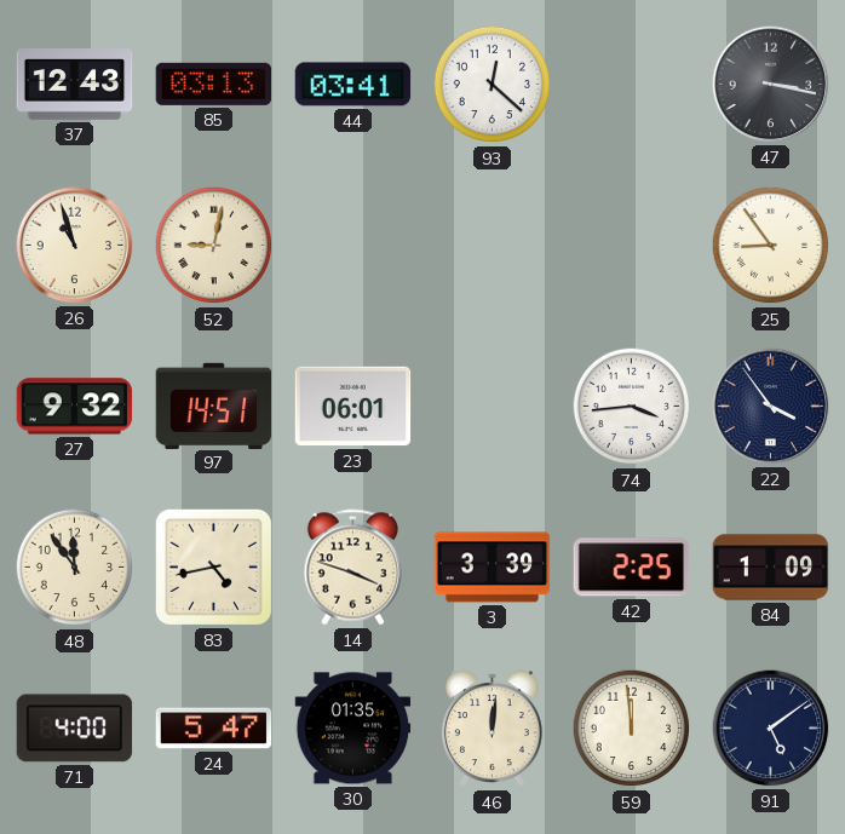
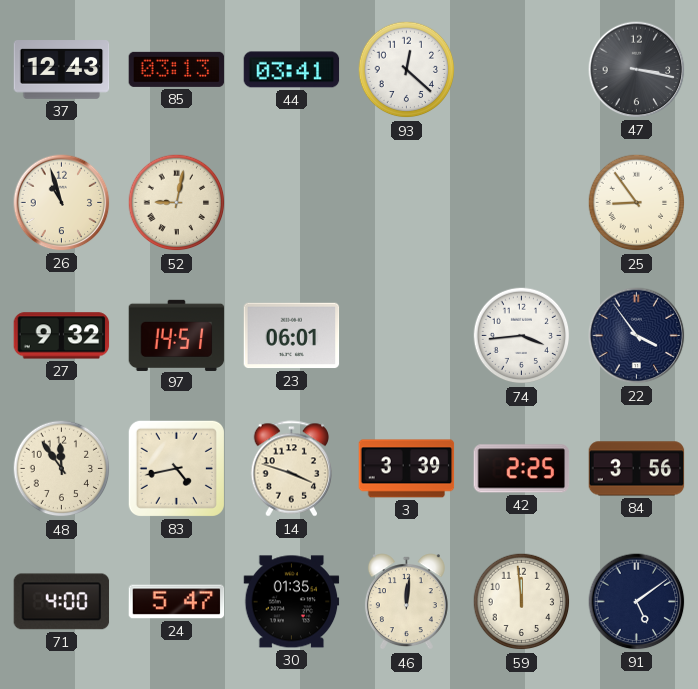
84: 1:09 -> 3:56 (637, 469)
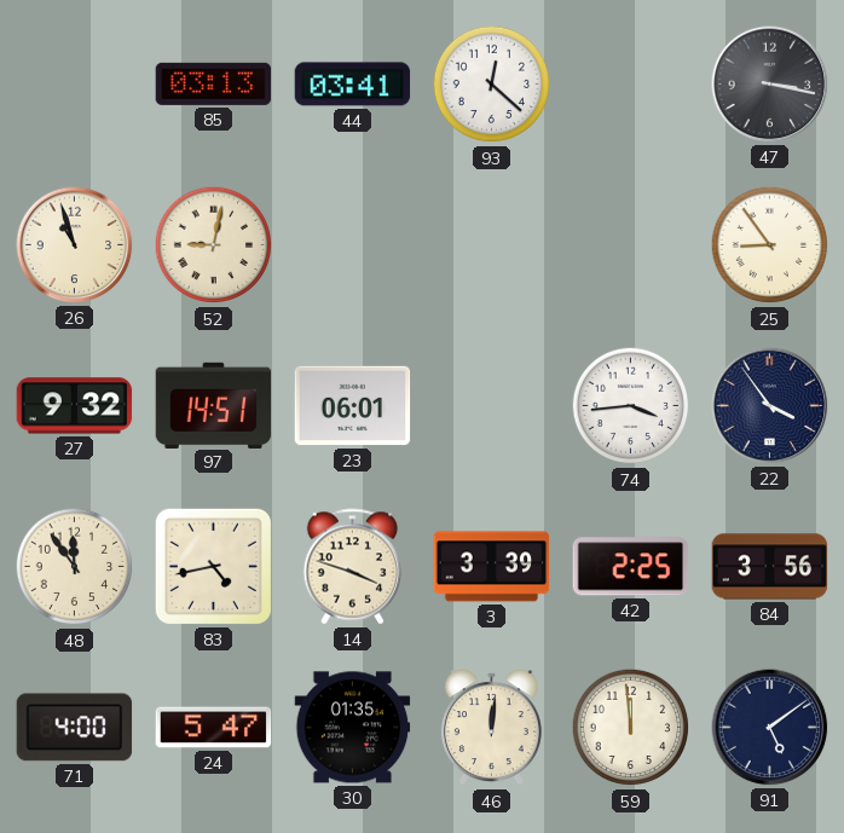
37: 12:43 -> none (62, 70)
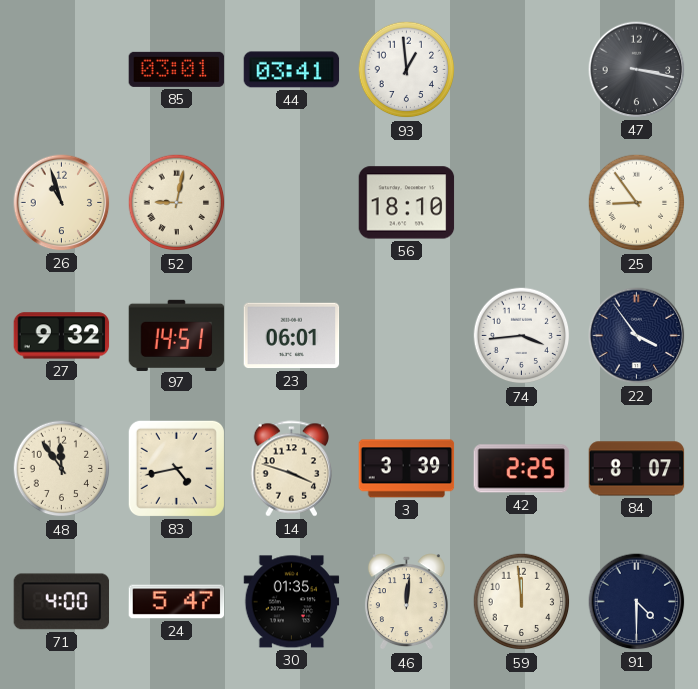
85: 03:13 -> 03:01 (177, 69)
93: 12:22 -> 12:59 (407, 70)
56: none -> 18:10 (407, 203)
84: 3:56 -> 8:07 (637, 469)
91: 5:09 -> 4:30 (637, 602)
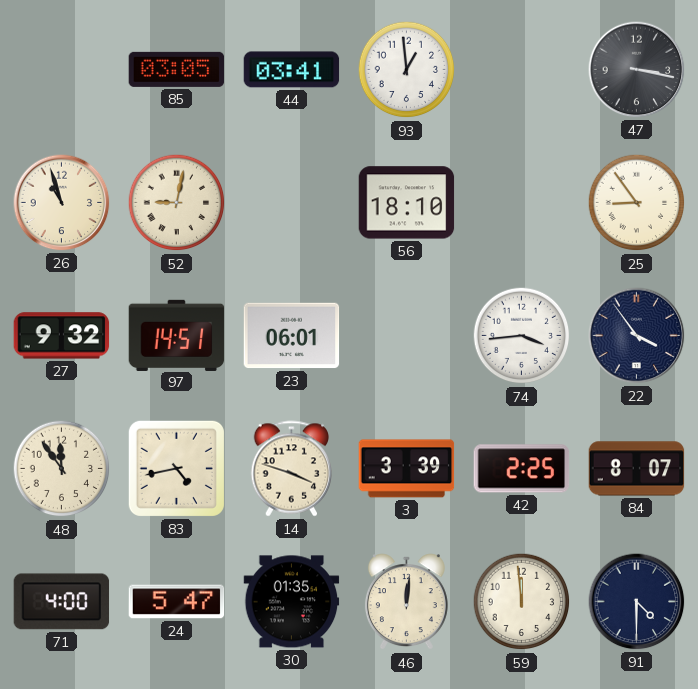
85: 03:01 -> 03:05 (177, 69)
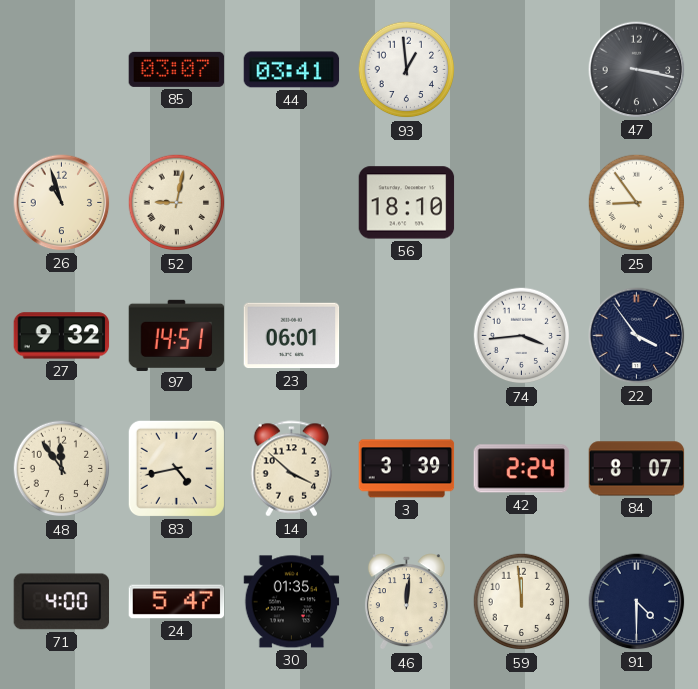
85: 03:05 -> 03:07 (177, 69)
14: 3:48 -> 3:52 (292, 469)
42: 2:25 -> 2:24 (522, 469)
